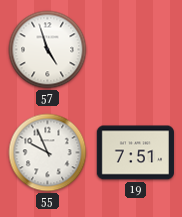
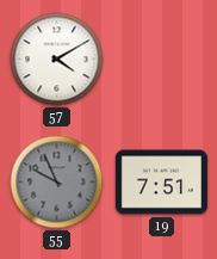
57: 4:57 -> 4:10 (57, 60)
55 dial: white -> grey (57, 183)
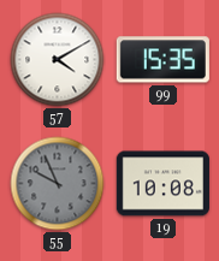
99: none -> 15:35 (162, 60)
19: 7:51 -> 10:08 (162, 184)
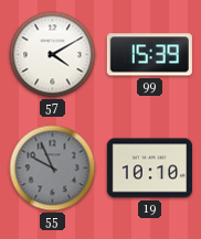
99: 15:35 -> 15:39 (149, 55)
19: 10:08 -> 10:10 (149, 169)
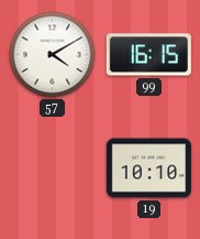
99: 15:39 -> 16:15 (148, 55)
55: 9:56 -> none (53, 169)
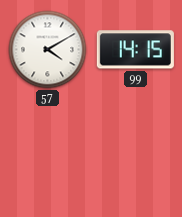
99: 16:15 -> 14:15 (135, 50)
19: 10:10 -> none (148, 169)
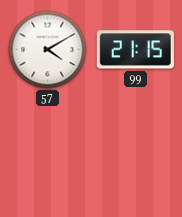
99: 14:15 -> 21:15 (135, 50)
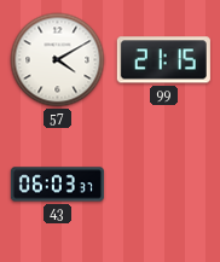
43: none -> 06:03 (57, 185)
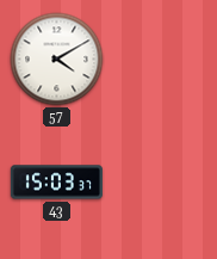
99: 21:15 -> none (163, 60)
43: 06:03 -> 15:03 (56, 183)
